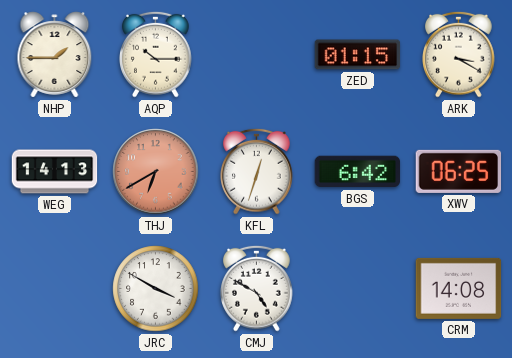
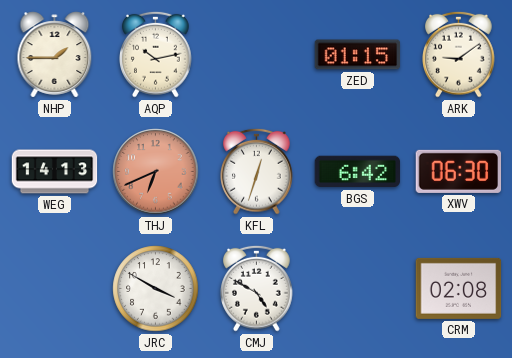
AQP: 10:15 -> 10:13 (156, 54)
ARK: 3:20 -> 9:09 (459, 54)
THJ: 6:40 -> 6:41 (156, 172)
XWV: 06:25 -> 06:30 (459, 171)
CRM: 14:08 -> 02:08 (459, 288)
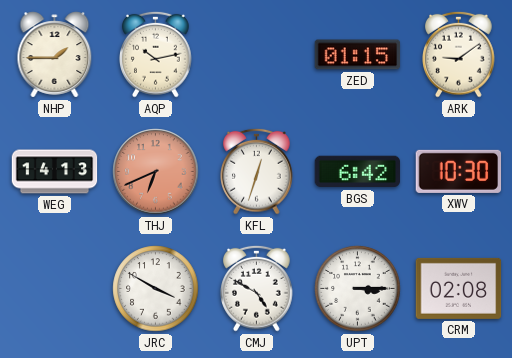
XWV: 06:30 -> 10:30 (459, 171)
UPT: none -> 3:15 (358, 289)
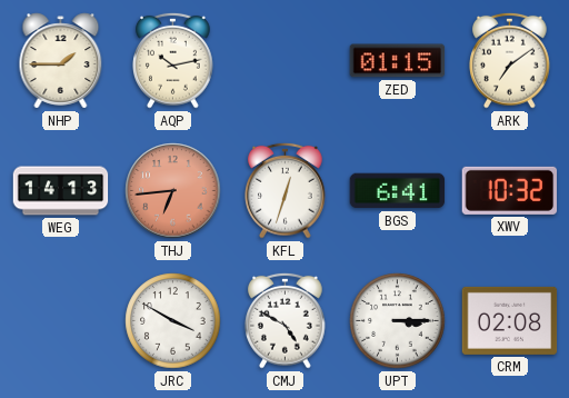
ARK: 9:09 -> 7:09 (510, 60)
THJ: 6:41 -> 6:44 (173, 191)
BGS: 6:42 -> 6:41 (398, 191)
XWV: 10:30 -> 10:32 (510, 190)
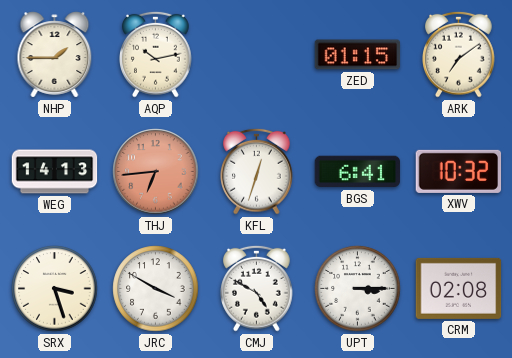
SRX: none -> 3:27 (55, 289)
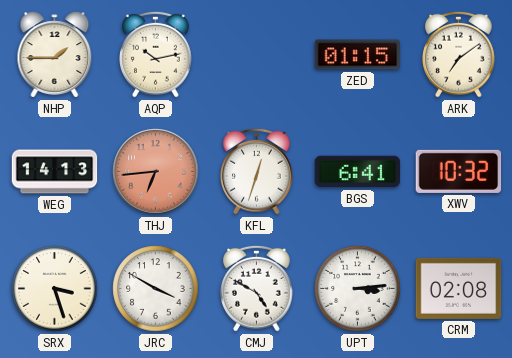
UPT: 3:15 -> 3:14 (358, 289)
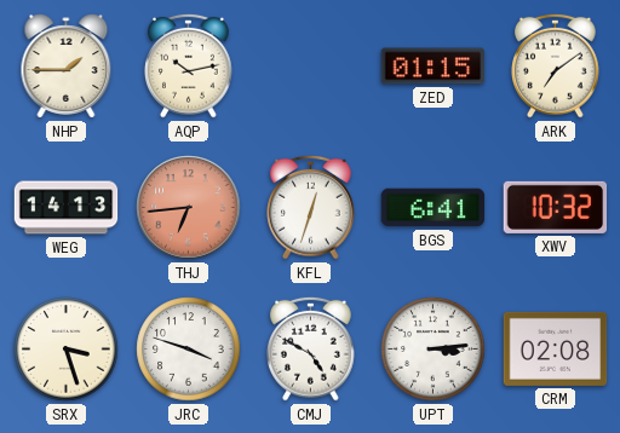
JRC: 3:50 -> 3:48 (189, 350)
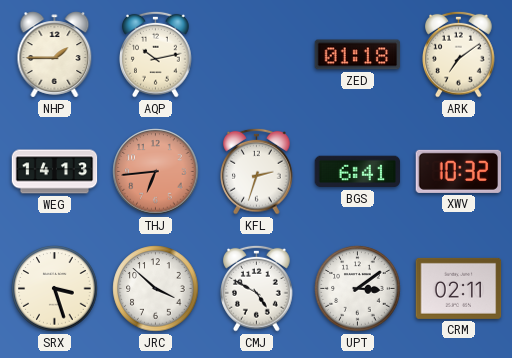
ZED: 01:15 -> 01:18 (358, 55)
KFL: 12:33 -> 2:33 (257, 171)
JRC: 3:48 -> 3:52 (156, 289)
UPT: 3:14 -> 3:09 (358, 289)
CRM: 02:08 -> 02:11 (459, 288)
